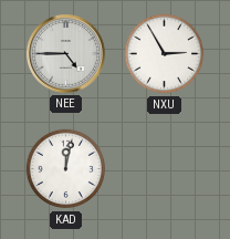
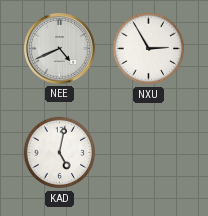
NEE: 4:45 -> 4:41 (60, 49)
KAD: 12:02 -> 5:02 (60, 153)
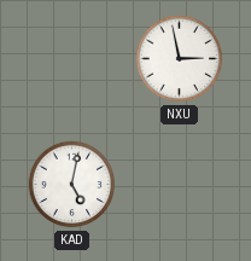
NEE: 4:41 -> none (60, 49)
NXU: 2:55 -> 2:58 (180, 59)
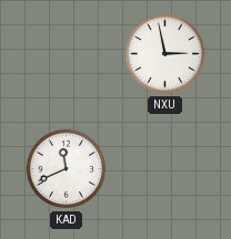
KAD: 5:02 -> 11:41 (67, 169)
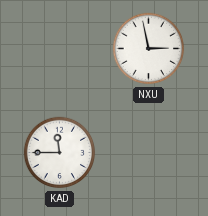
KAD: 11:41 -> 11:45 (60, 153)
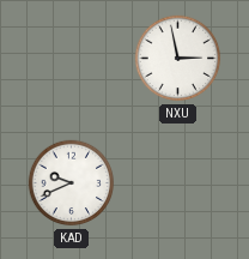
KAD: 11:45 -> 9:41 (72, 183)
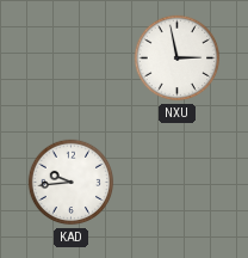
KAD: 9:41 -> 9:44 (72, 183)
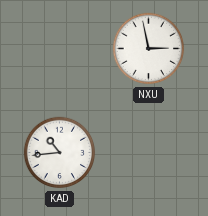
KAD: 9:44 -> 10:44 (60, 153)
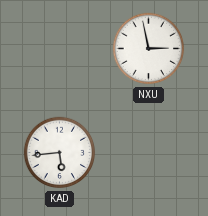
KAD: 10:44 -> 5:44 (60, 153)
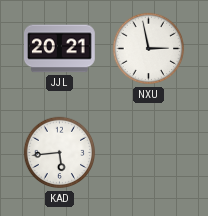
JJL: none -> 20:21 (60, 49)
